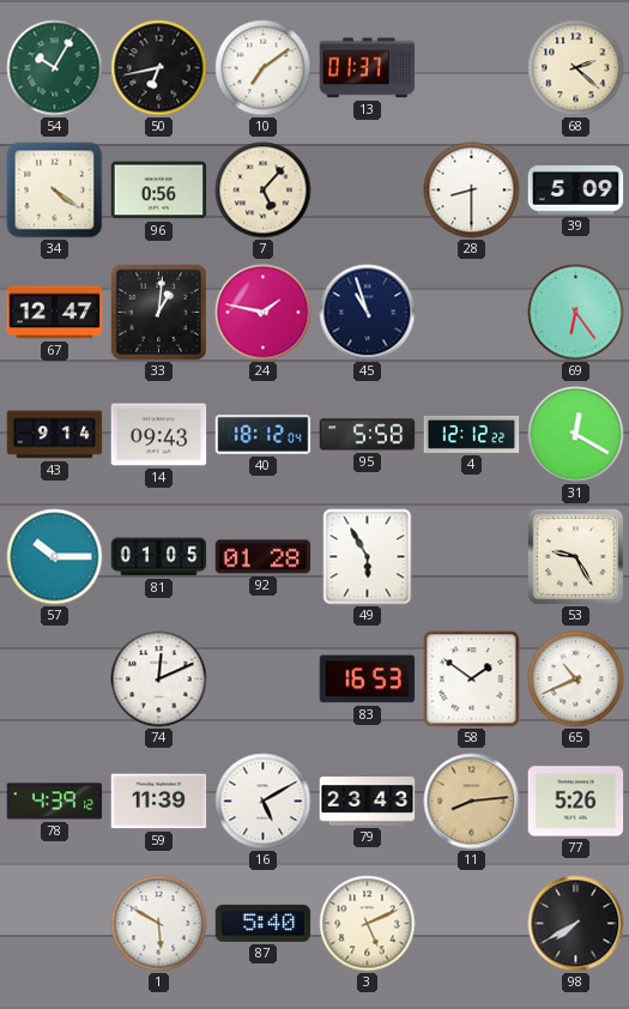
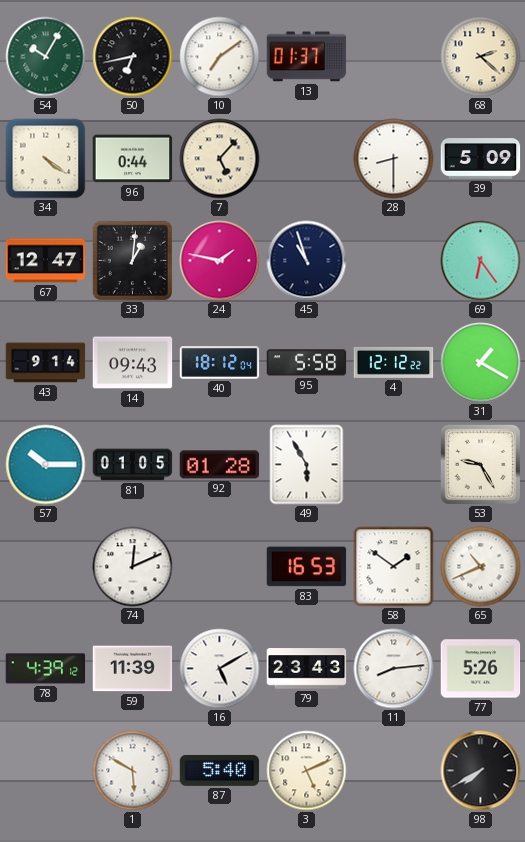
96: 0:56 -> 0:44 (133, 159)
31: 12:20 -> 1:20 (481, 363)
11 dial: champagne -> white (394, 669)
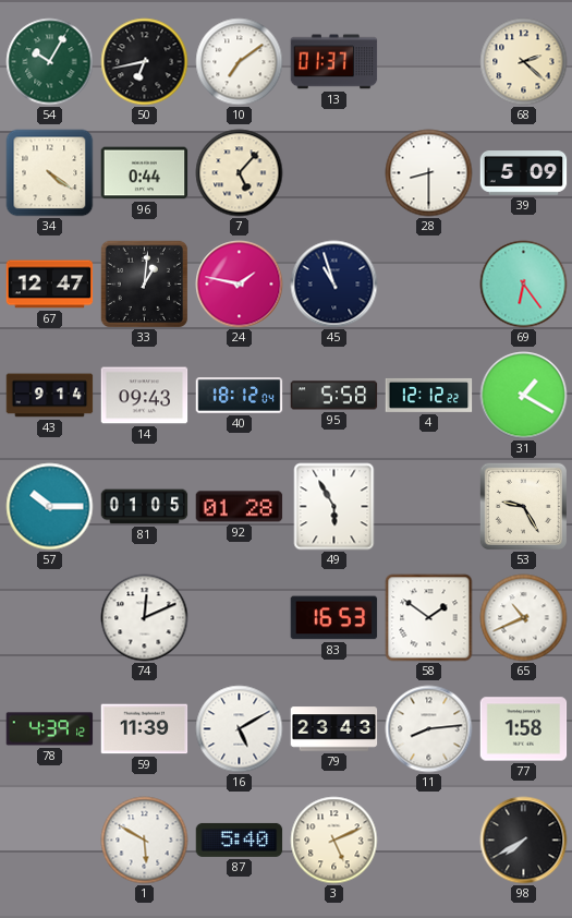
77: 5:26 -> 1:58 (524, 729)
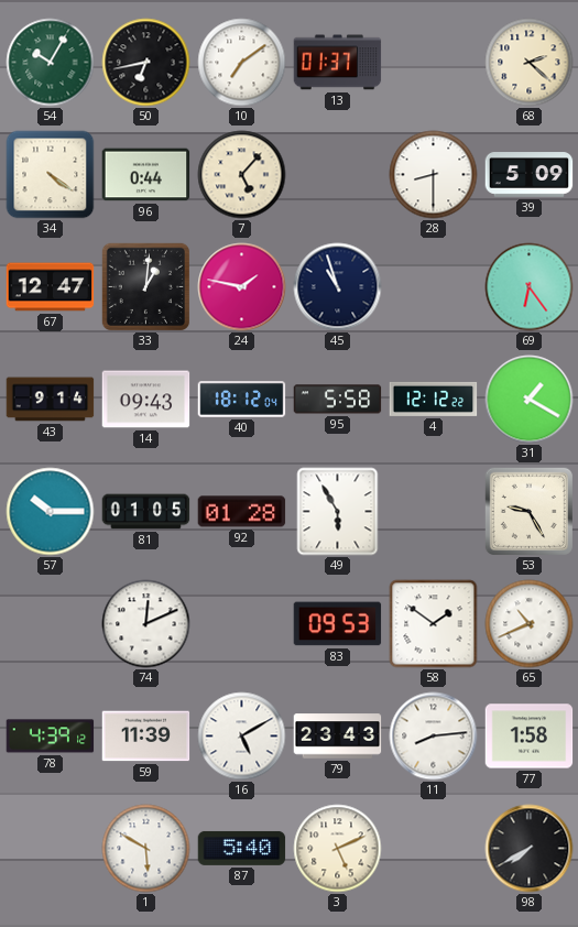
83: 16:53 -> 09:53 (338, 624)
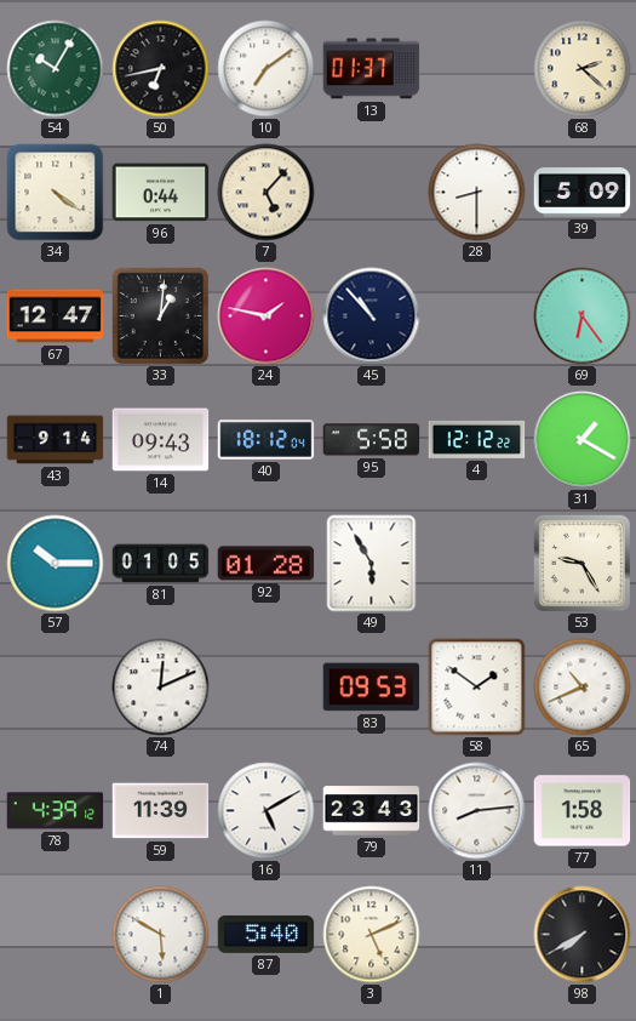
45: 10:57 -> 10:53 (372, 316)
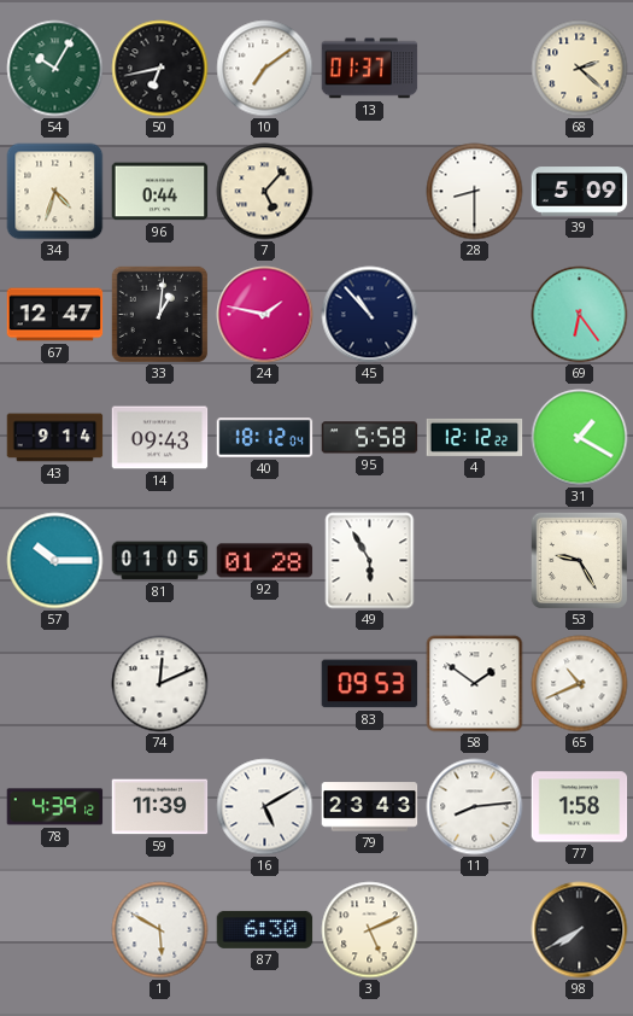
34: 4:21 -> 4:33 (55, 192)
87: 5:40 -> 6:30 (265, 929)
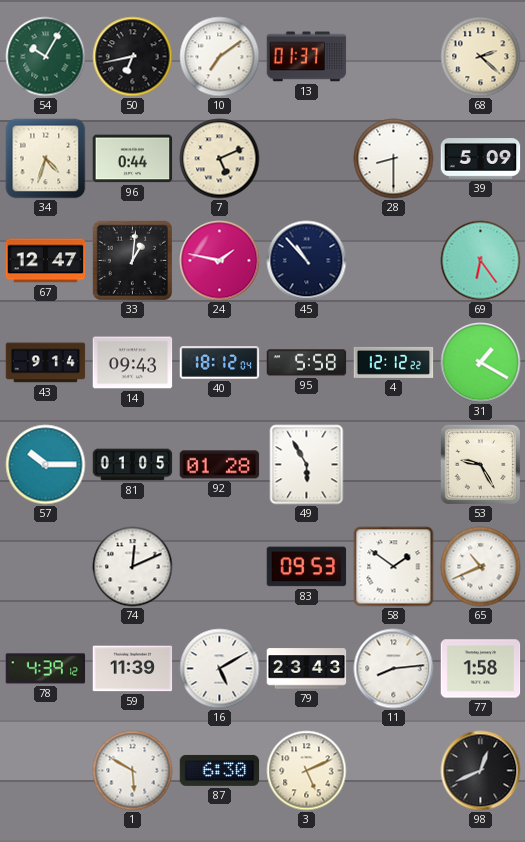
7: 5:07 -> 5:11 (220, 159)
98: 7:40 -> 12:41 (481, 771)
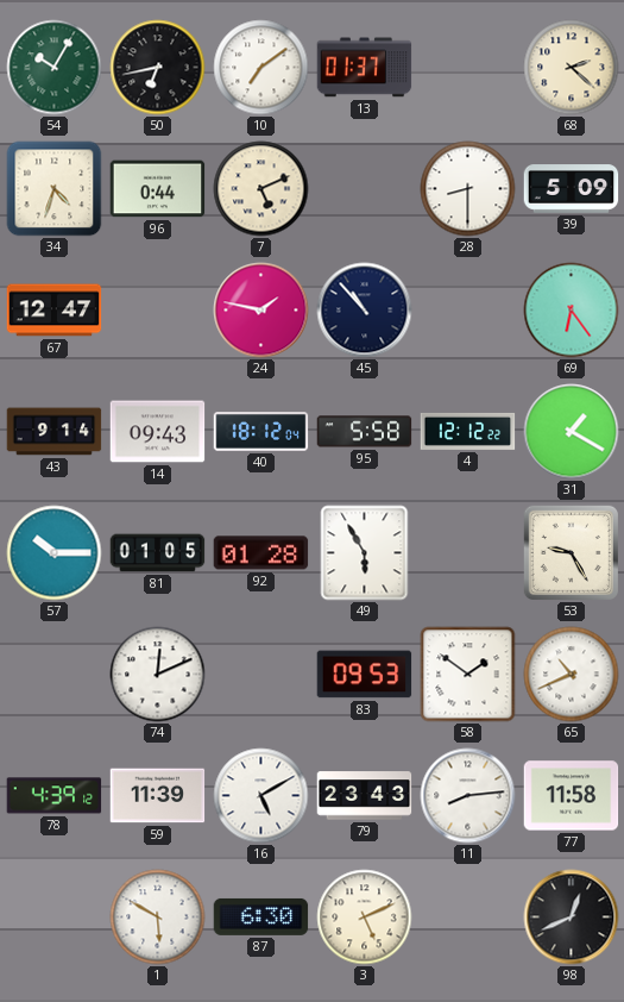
33: 1:01 -> none (132, 260)
77: 1:58 -> 11:58 (572, 796)
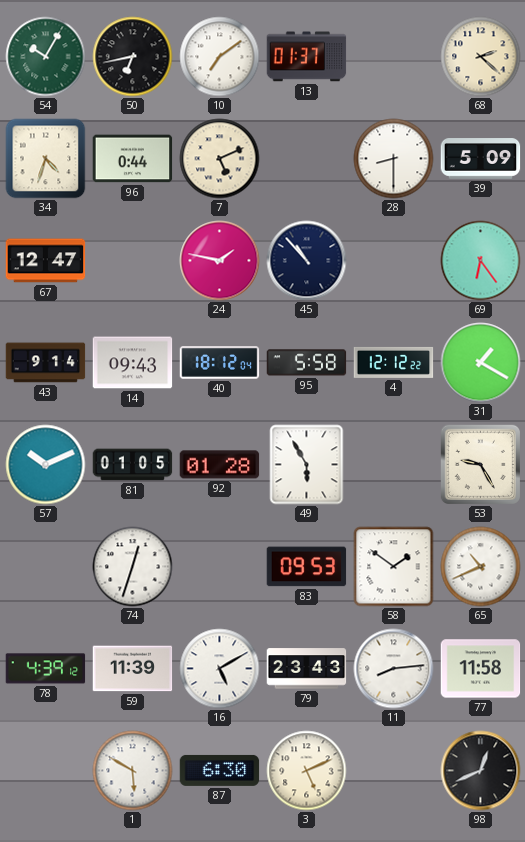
57: 10:15 -> 10:11 (46, 465)
74: 12:11 -> 12:33 (133, 567)
